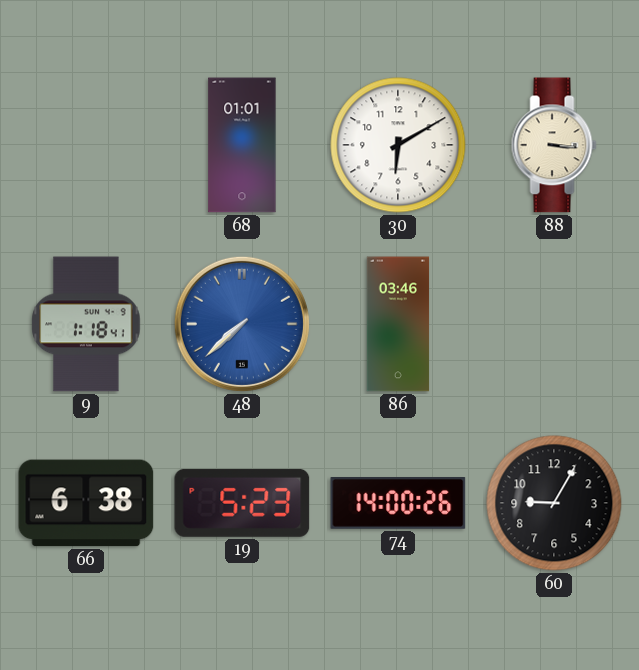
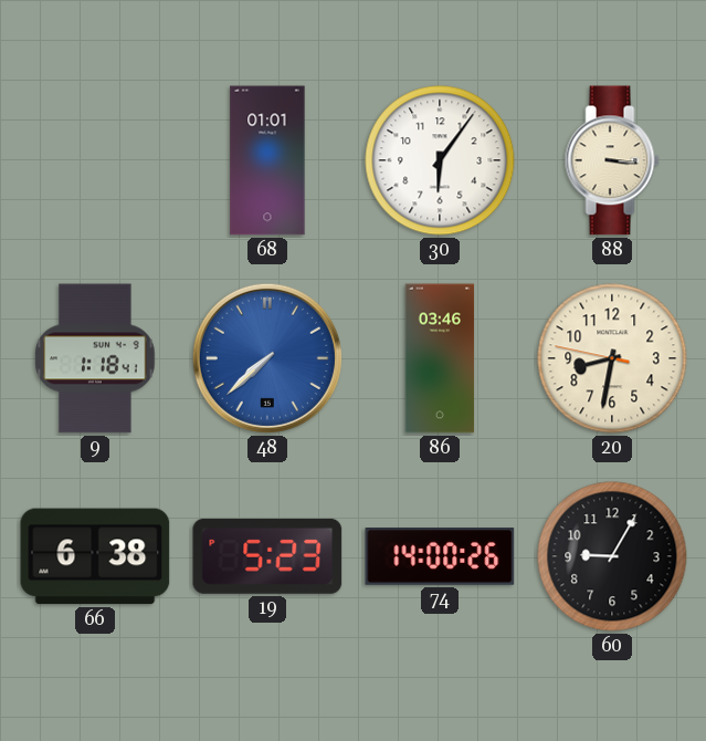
30: 6:10 -> 6:06 (440, 160)
20: none -> 8:31 (612, 358)
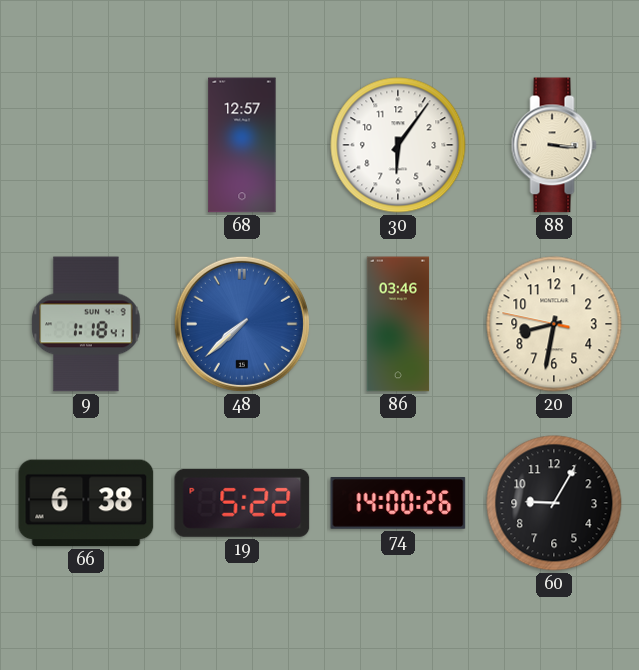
68: 01:01 -> 12:57 (242, 145)
19: 5:23 -> 5:22 (242, 503)
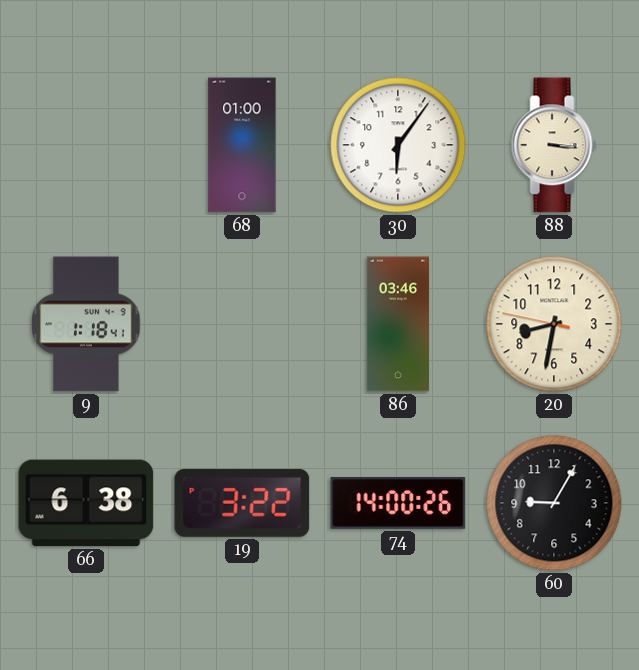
68: 12:57 -> 01:00 (242, 145)
48: 7:38 -> none (242, 324)
19: 5:22 -> 3:22 (242, 503)
